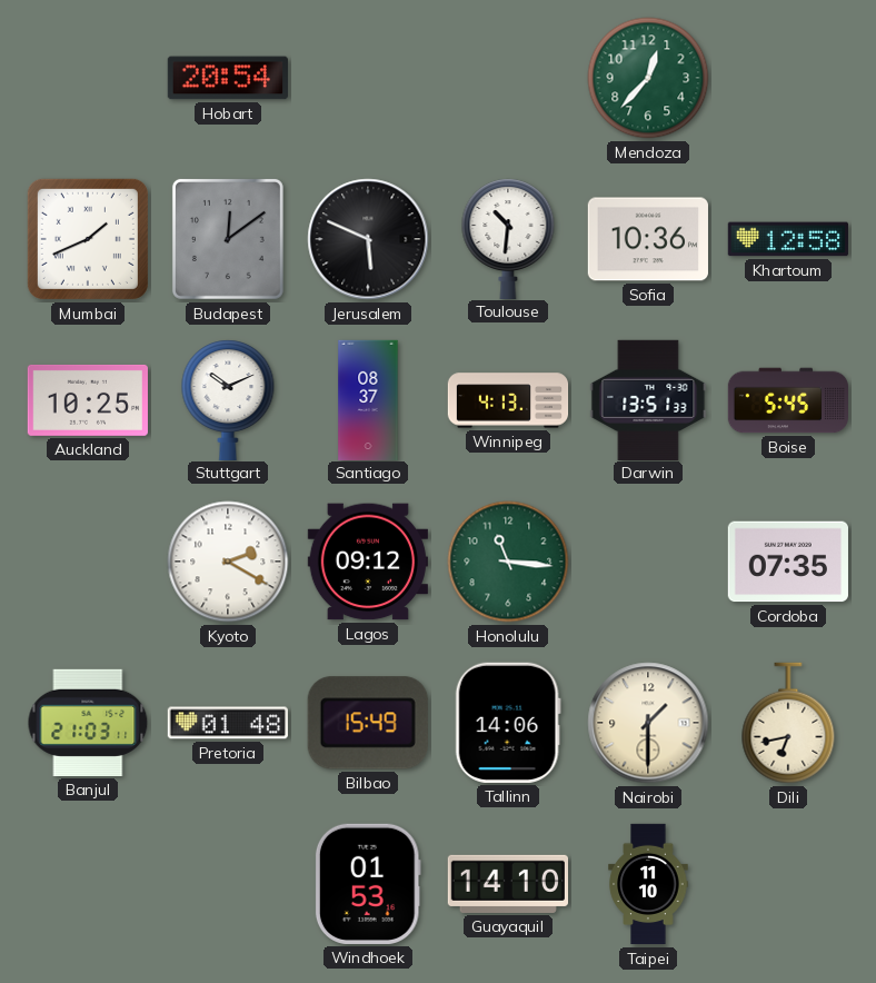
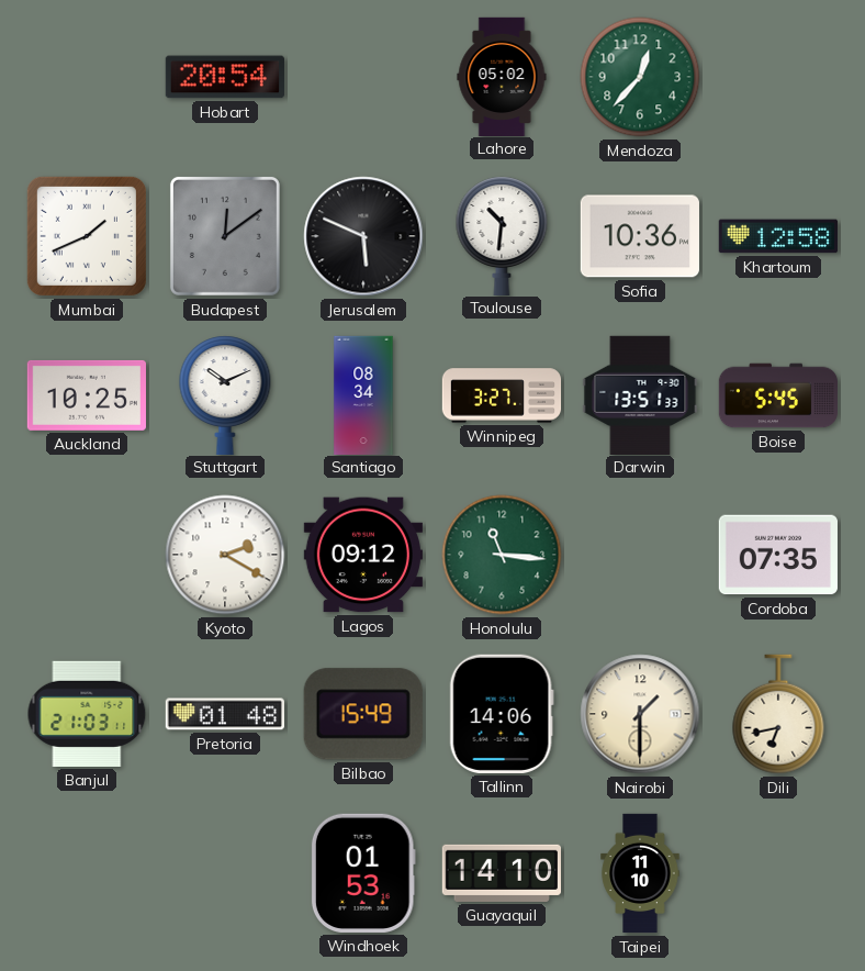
Lahore: none -> 05:02 (502, 76)
Santiago: 08:37 -> 08:34 (363, 394)
Winnipeg: 4:13 -> 3:27 (502, 395)
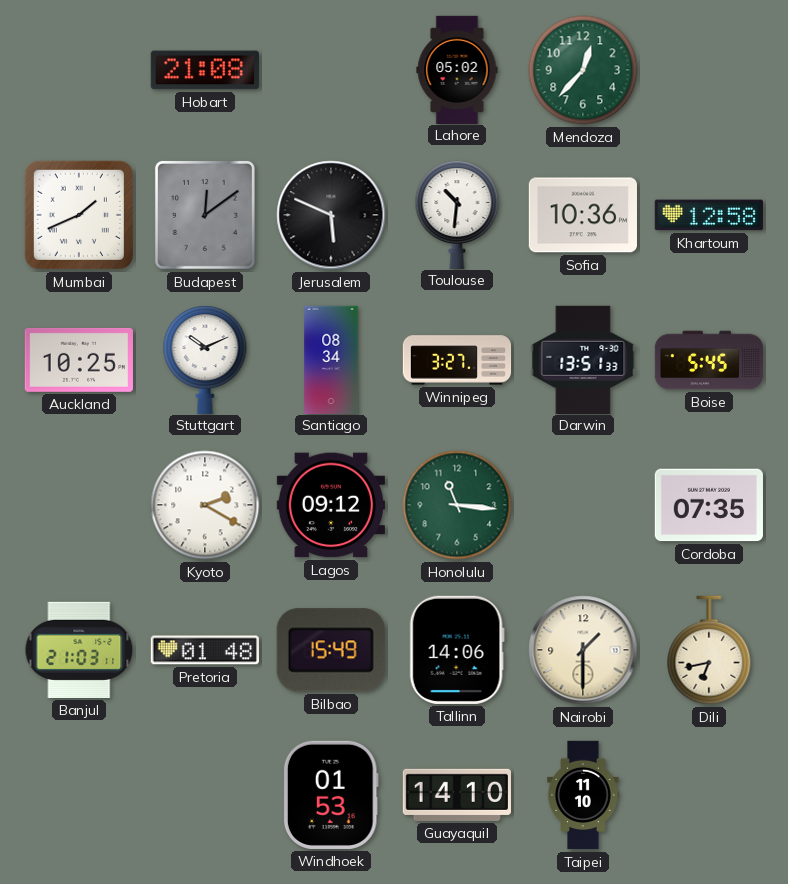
Hobart: 20:54 -> 21:08 (205, 70)
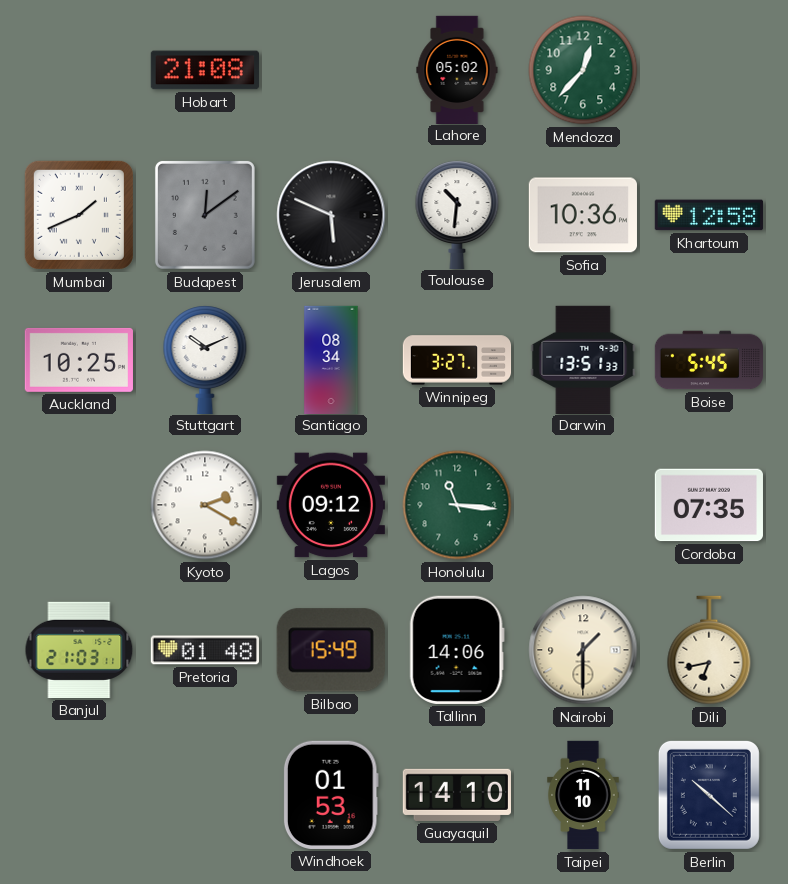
Berlin: none -> 10:22 (709, 795)
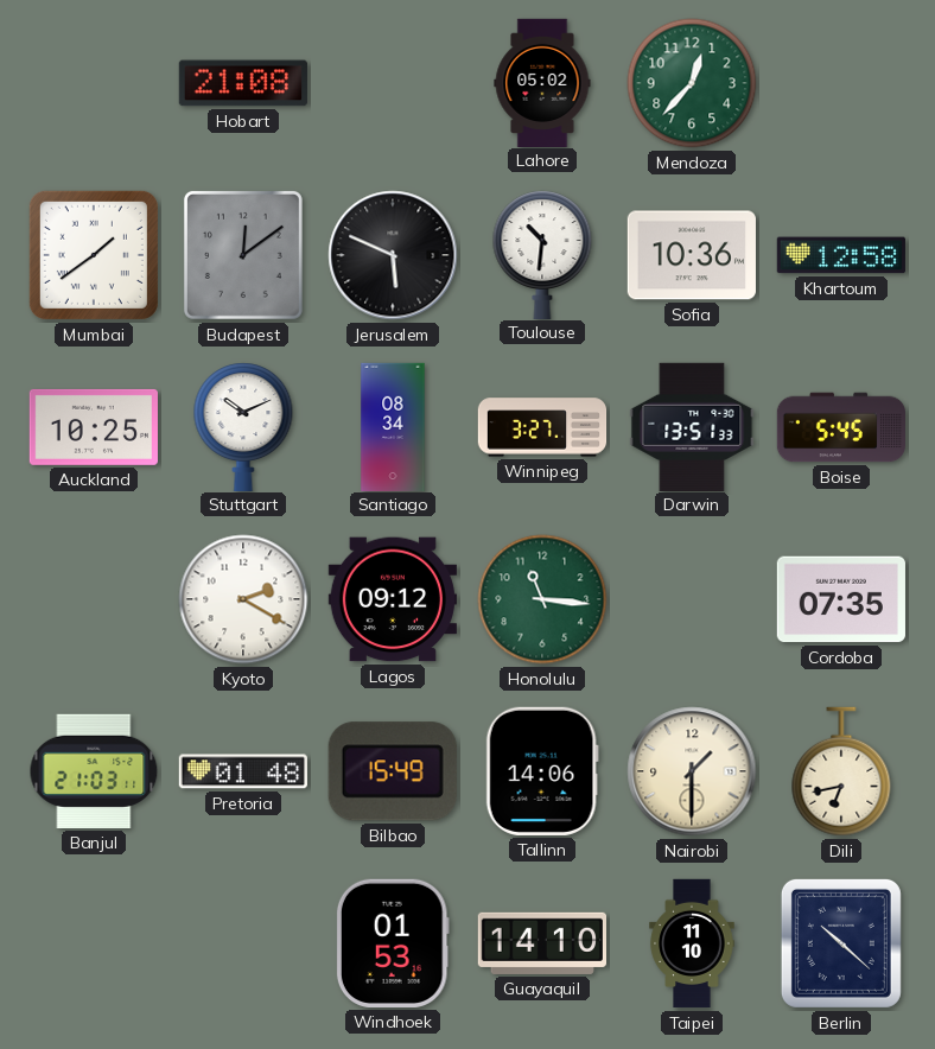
Mumbai: 1:41 -> 1:39 (94, 255)
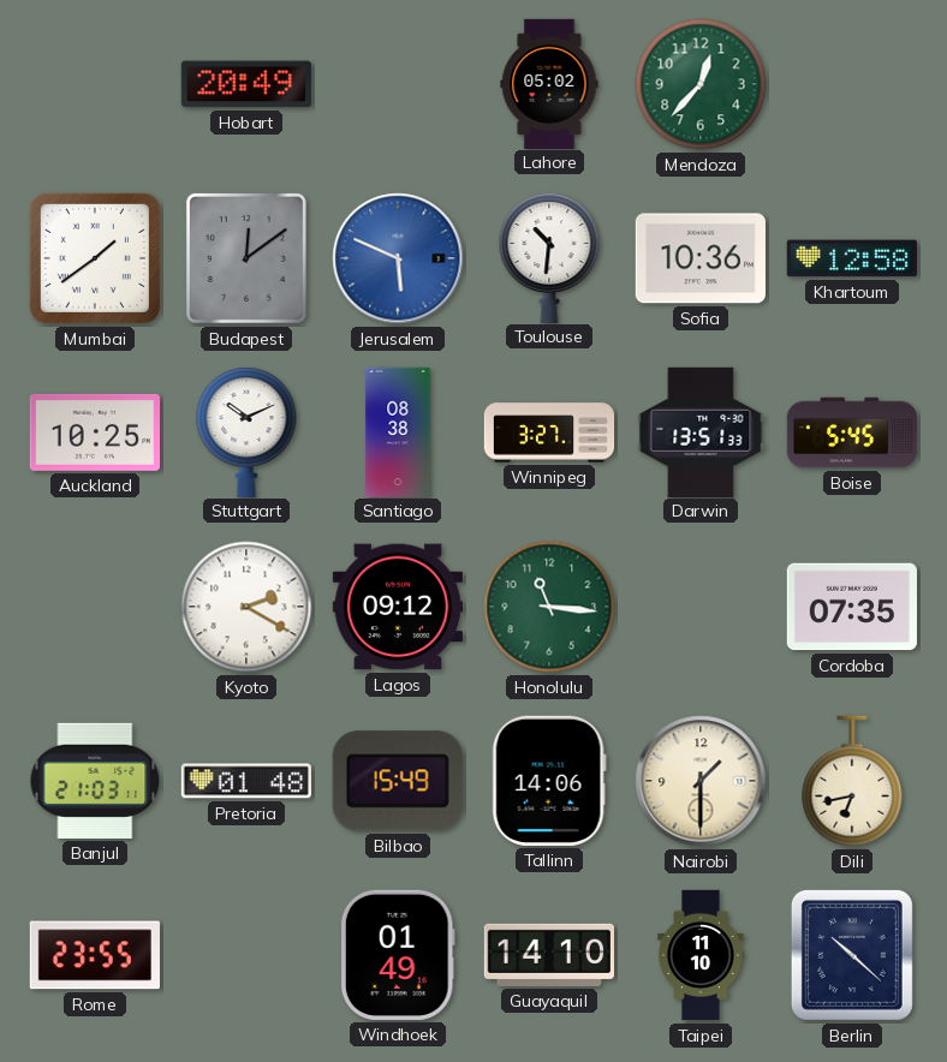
Hobart: 21:08 -> 20:49 (246, 84)
Jerusalem dial: black -> blue (398, 258)
Santiago: 08:34 -> 08:38 (398, 431)
Rome: none -> 23:55 (95, 955)
Windhoek: 01:53 -> 01:49 (398, 955)
